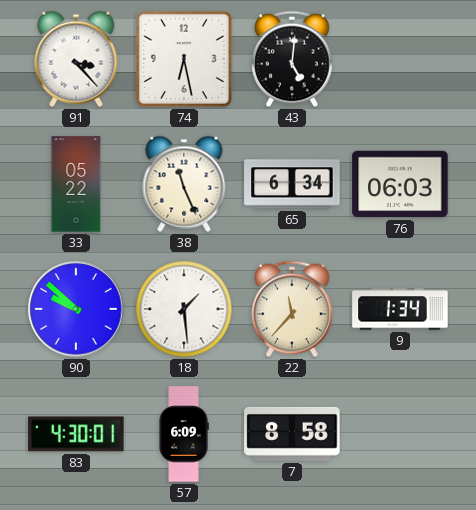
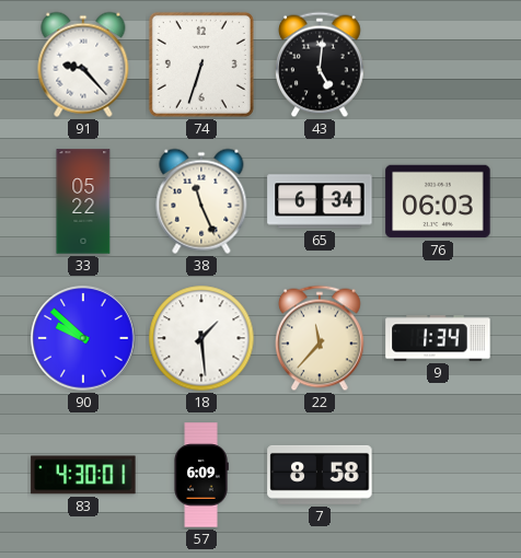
91: 3:23 -> 9:23 (83, 65)
74: 6:28 -> 6:33 (201, 65)
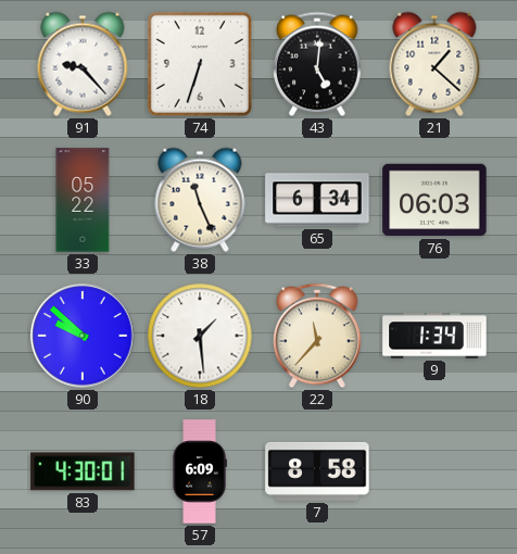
21: none -> 1:22 (434, 64)
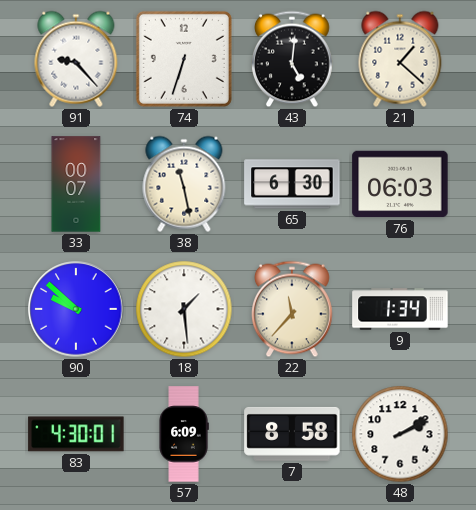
33: 05:22 -> 00:07 (76, 184)
38: 11:26 -> 11:28 (184, 184)
65: 6:34 -> 6:30 (292, 184)
48: none -> 2:10 (400, 434)
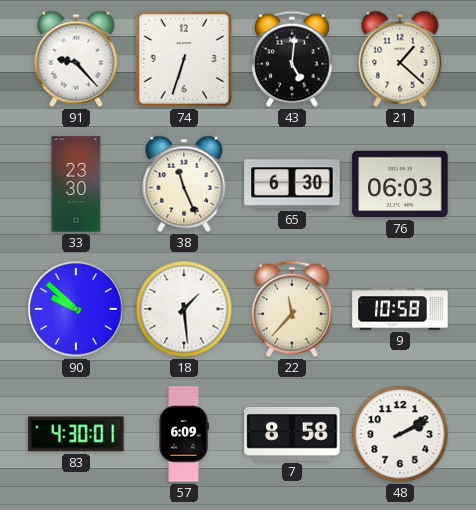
33: 00:07 -> 23:30 (76, 184)
38: 11:28 -> 11:26 (184, 184)
9: 1:34 -> 10:58 (400, 309)
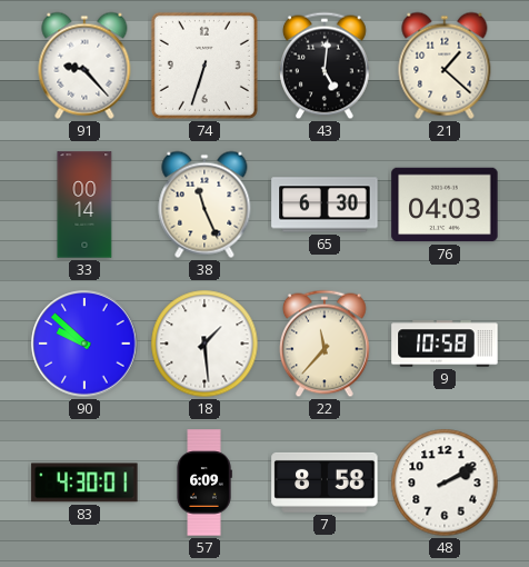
33: 23:30 -> 00:14 (84, 205)
76: 06:03 -> 04:03 (445, 205)
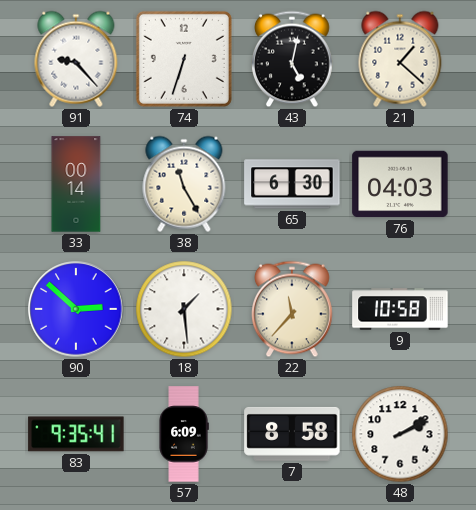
43: 5:01 -> 5:02 (293, 59)
38: 11:26 -> 11:25 (184, 184)
90: 9:52 -> 2:52 (76, 309)
83: 4:30 -> 9:35 (76, 434)
